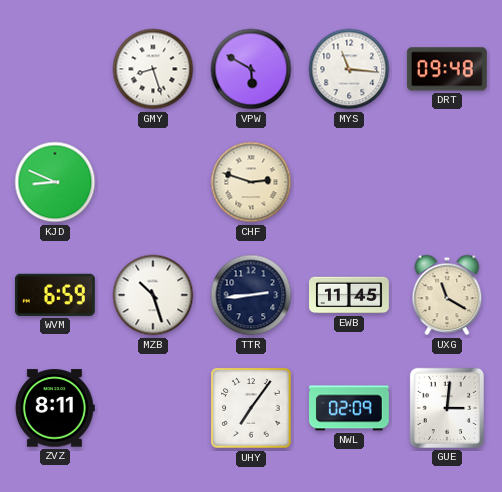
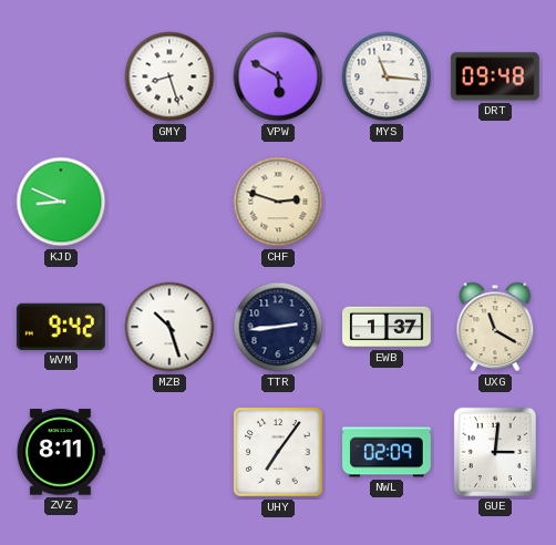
WVM: 6:59 -> 9:42 (61, 327)
EWB: 11:45 -> 1:37 (388, 327)
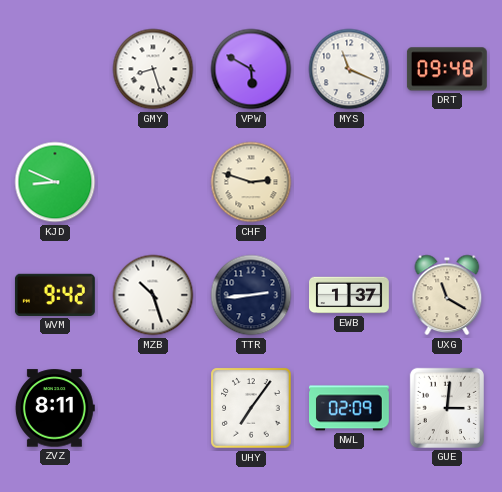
MYS: 11:16 -> 11:19 (349, 69)
